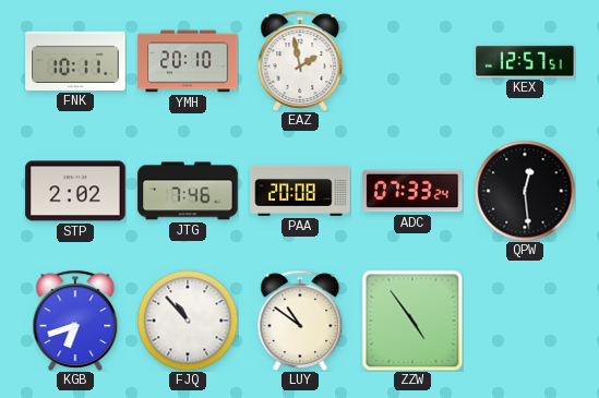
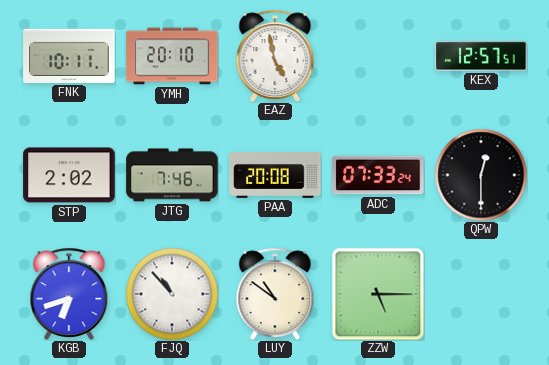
EAZ: 1:58 -> 4:58 (275, 56)
QPW: 12:29 -> 12:30 (481, 175)
ZZW: 4:54 -> 5:15 (378, 294)
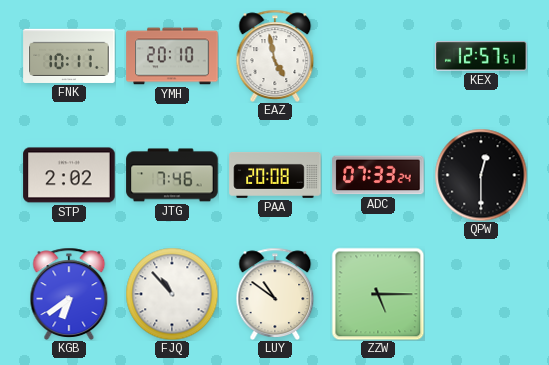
KGB: 6:42 -> 6:39 (69, 294)
